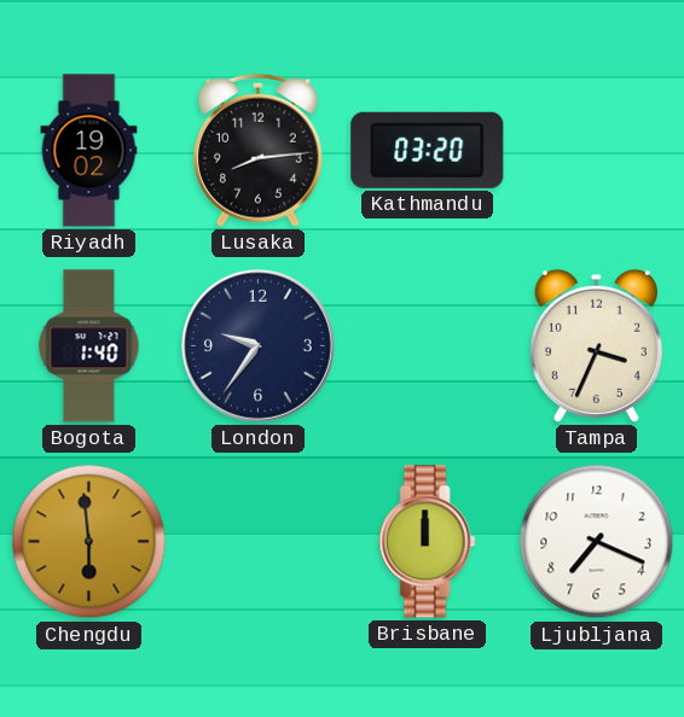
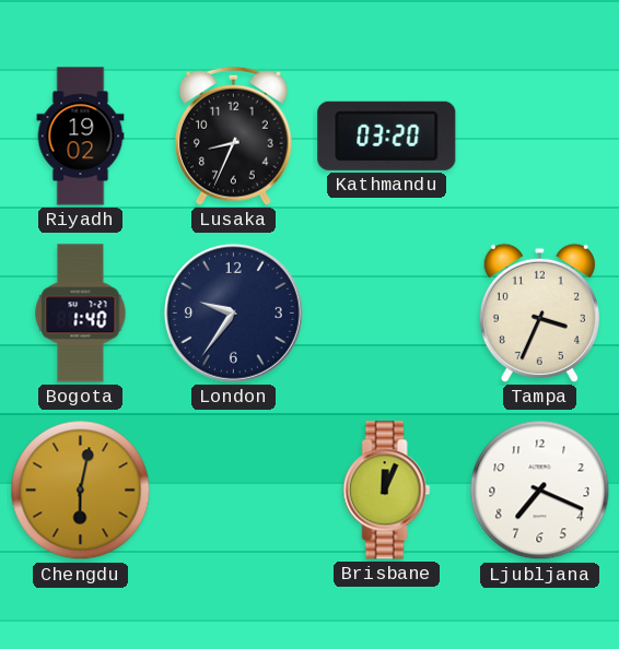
Lusaka: 8:14 -> 8:34 (233, 135)
Chengdu: 5:59 -> 6:02 (81, 491)
Brisbane: 12:00 -> 12:04 (387, 491)
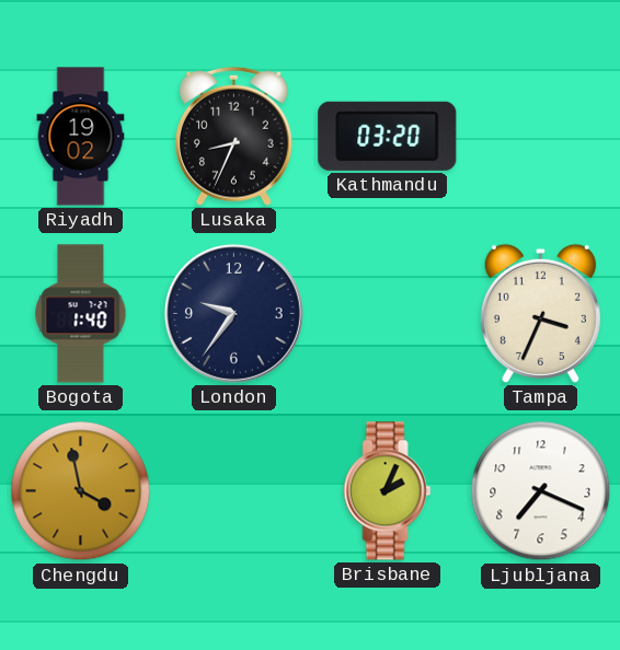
Chengdu: 6:02 -> 3:58 (81, 491)
Brisbane: 12:04 -> 2:04 (388, 491)
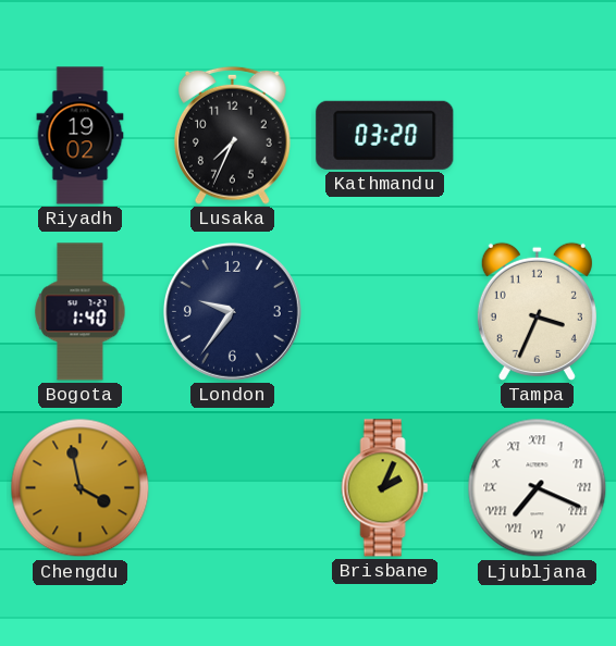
Lusaka: 8:34 -> 7:34 (232, 135)
Ljubljana numerals: Arabic -> Roman (538, 488)
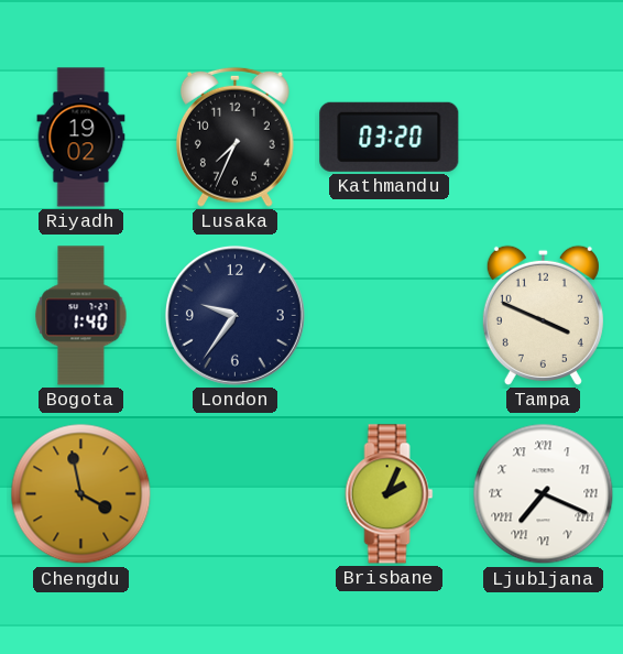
Tampa: 3:34 -> 3:49 (543, 315)
